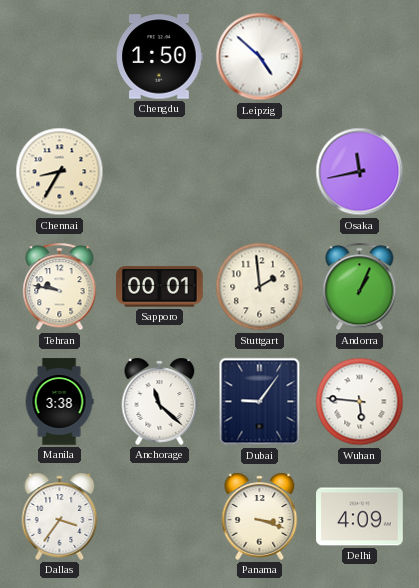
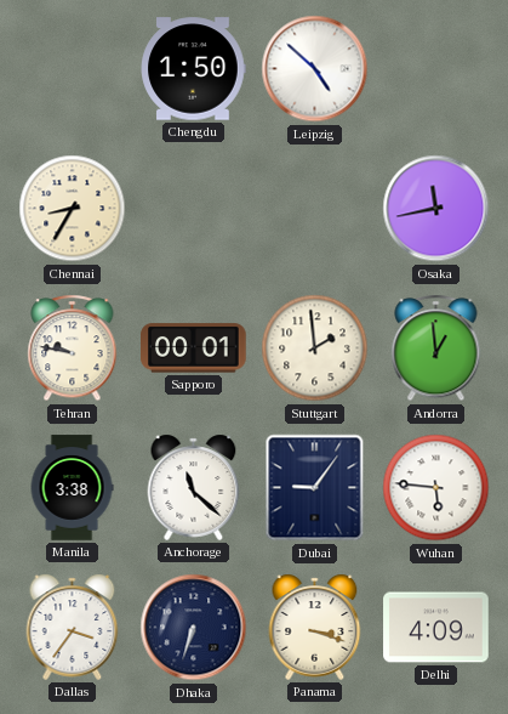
Andorra: 1:04 -> 12:59 (436, 348)
Dhaka: none -> 6:33 (194, 628)
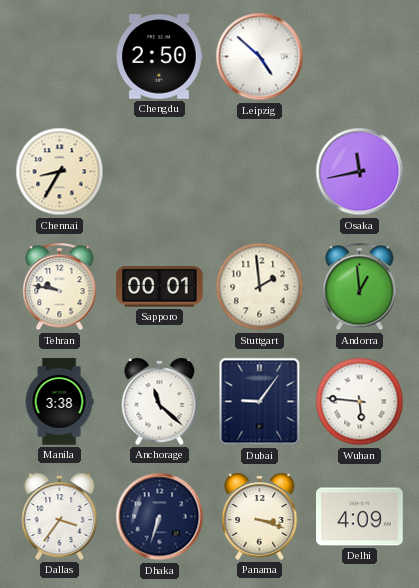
Chengdu: 1:50 -> 2:50 (159, 57)
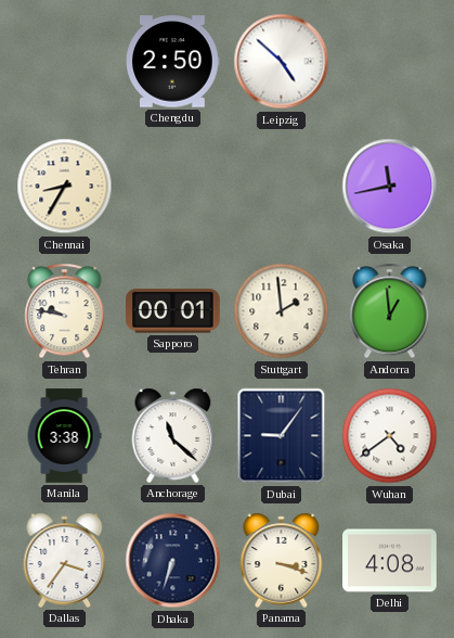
Wuhan: 5:46 -> 4:39 (390, 436)
Delhi: 4:09 -> 4:08 (390, 561)
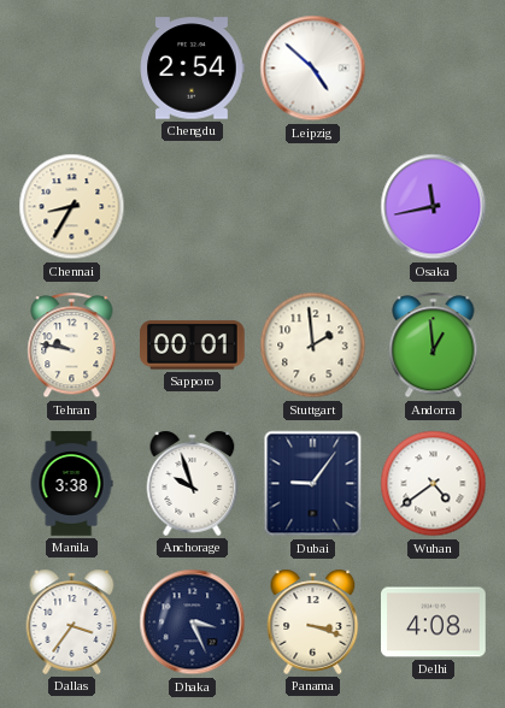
Chengdu: 2:50 -> 2:54 (192, 69)
Anchorage: 11:22 -> 9:57 (193, 483)
Dhaka: 6:33 -> 3:26 (193, 623)
